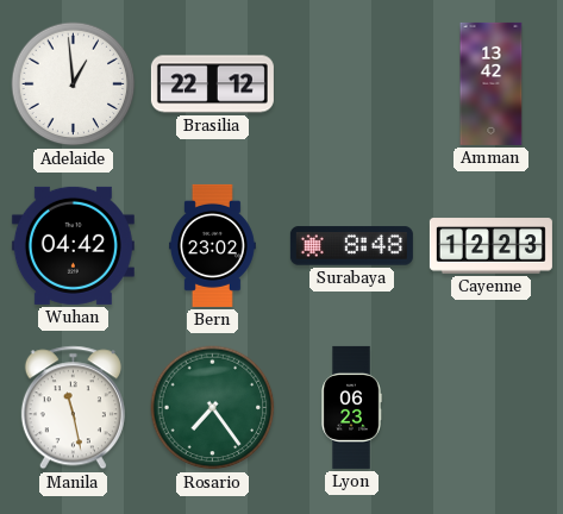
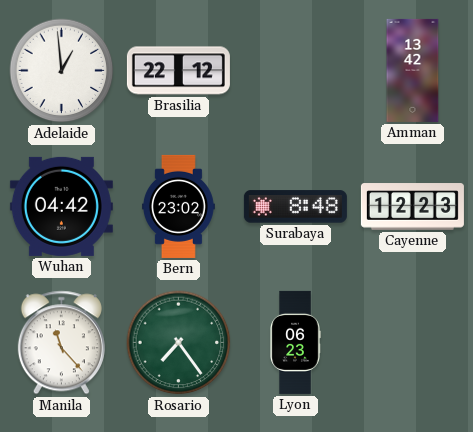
Manila: 11:28 -> 11:23 (61, 343)
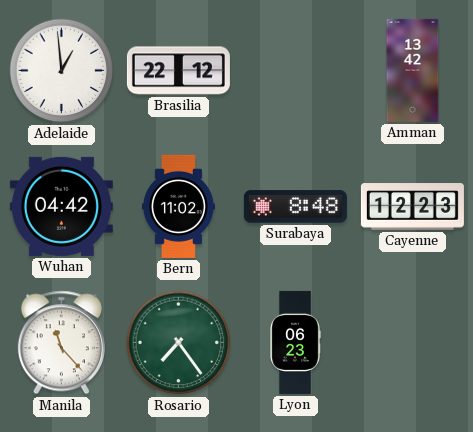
Bern: 23:02 -> 11:02 (178, 206)
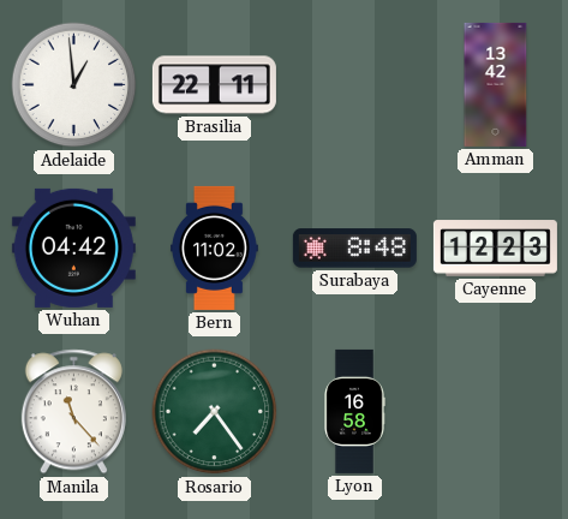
Brasilia: 22:12 -> 22:11 (214, 85)
Lyon: 06:23 -> 16:58 (354, 411)
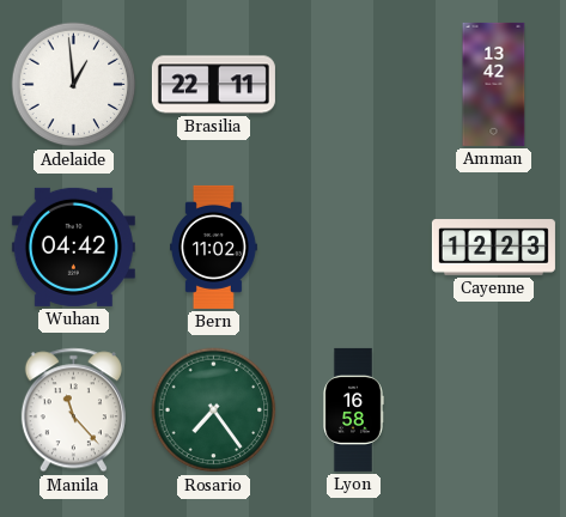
Surabaya: 8:48 -> none (354, 249)
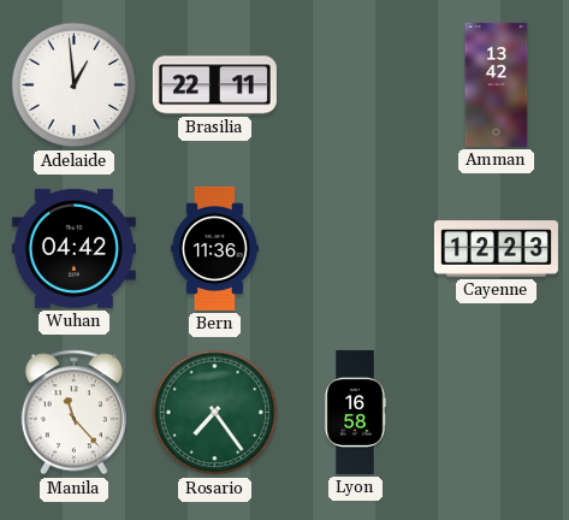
Bern: 11:02 -> 11:36 (214, 248)
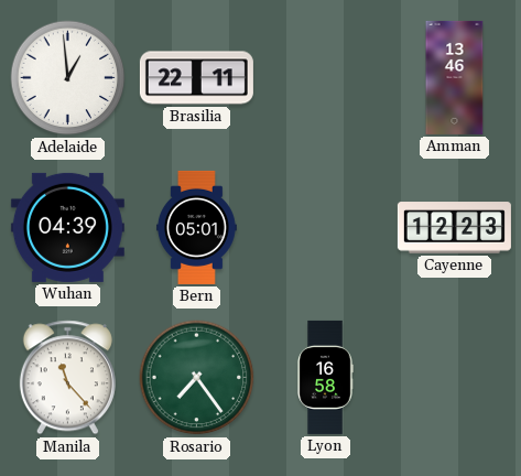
Amman: 13:42 -> 13:46 (455, 77)
Wuhan: 04:42 -> 04:39 (67, 227)
Bern: 11:36 -> 05:01 (196, 227)
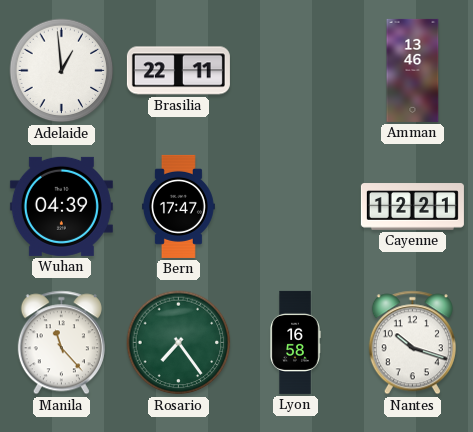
Bern: 05:01 -> 17:47 (178, 206)
Cayenne: 12:23 -> 12:21 (412, 207)
Nantes: none -> 10:18 (412, 343)
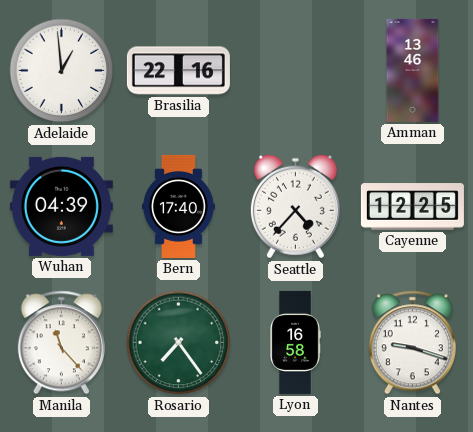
Brasilia: 22:11 -> 22:16 (178, 71)
Bern: 17:47 -> 17:40 (178, 206)
Seattle: none -> 4:37 (295, 207)
Cayenne: 12:21 -> 12:25 (412, 207)
Nantes: 10:18 -> 9:18 (412, 343)
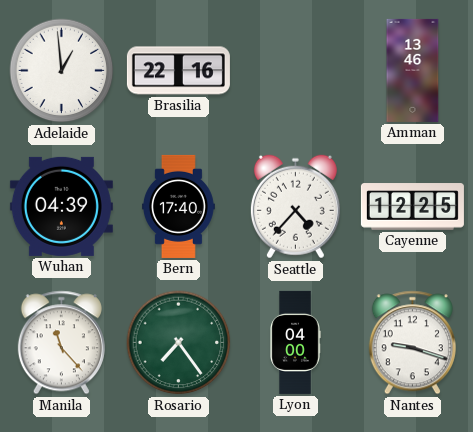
Lyon: 16:58 -> 04:00 (295, 342)
